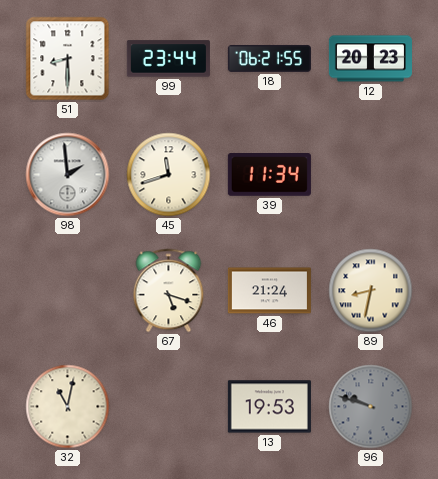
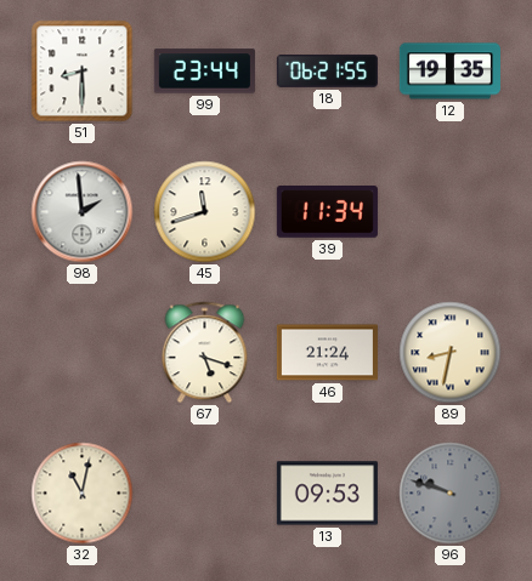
12: 20:23 -> 19:35 (449, 72)
13: 19:53 -> 09:53 (327, 494)
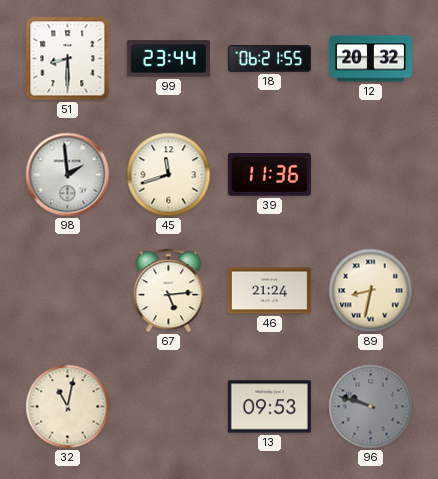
12: 19:35 -> 20:32 (370, 59)
39: 11:34 -> 11:36 (269, 175)
67: 5:18 -> 5:14 (169, 291)
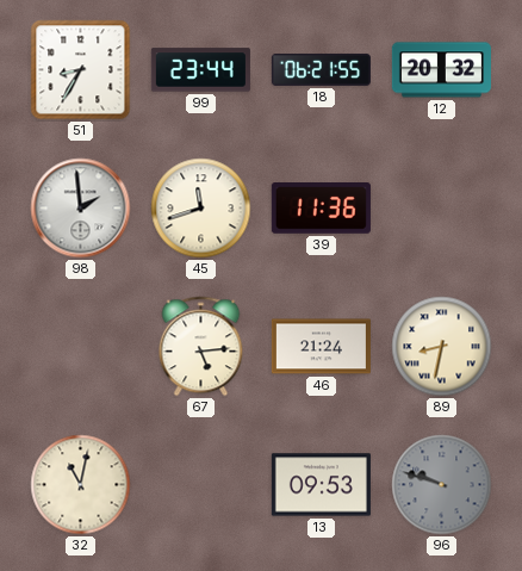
51: 8:30 -> 8:35 (81, 70)
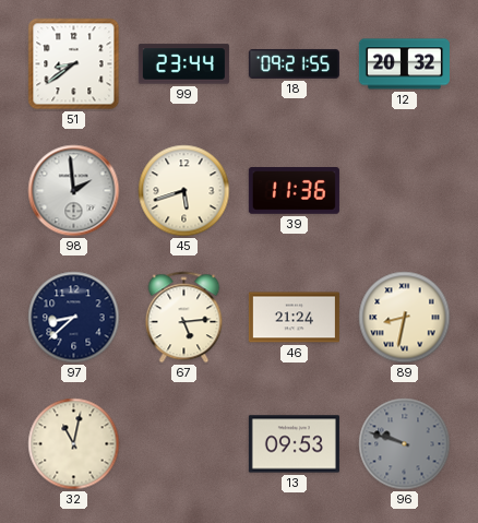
51: 8:35 -> 8:39 (74, 64)
18: 06:21 -> 09:21 (294, 63)
45: 11:42 -> 5:42 (184, 191)
97: none -> 8:38 (74, 318)
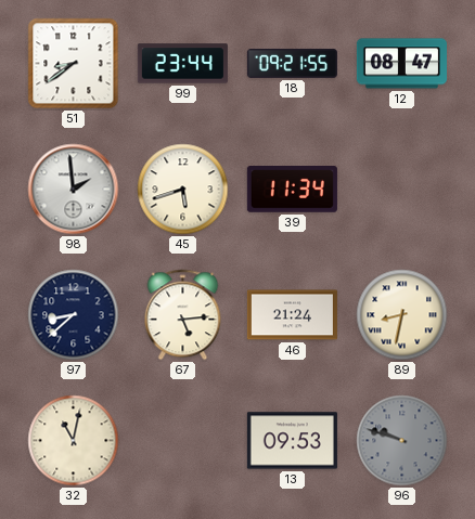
12: 20:32 -> 08:47 (401, 64)
39: 11:36 -> 11:34 (292, 190)
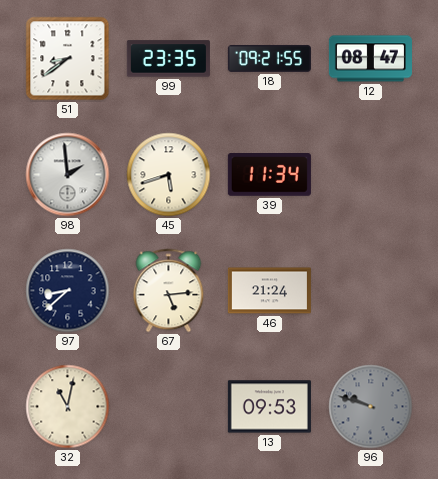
99: 23:44 -> 23:35 (168, 59)
89: 8:32 -> none (402, 315)
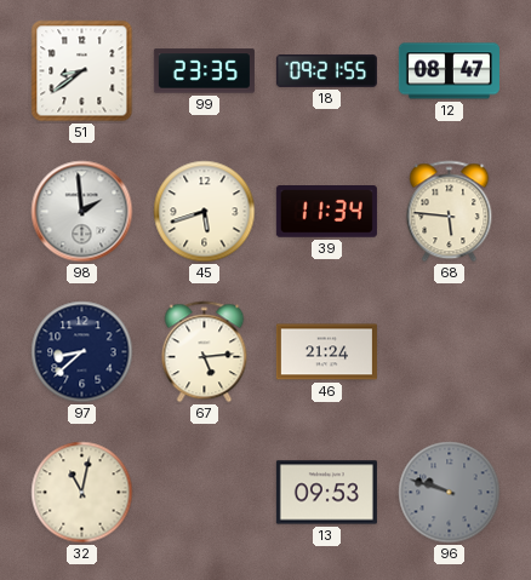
68: none -> 5:46 (450, 212)
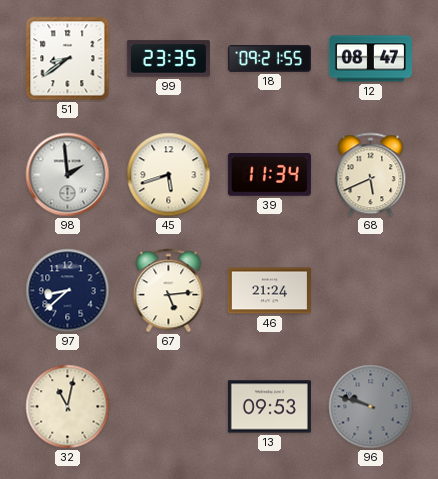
68: 5:46 -> 5:41 (371, 175)
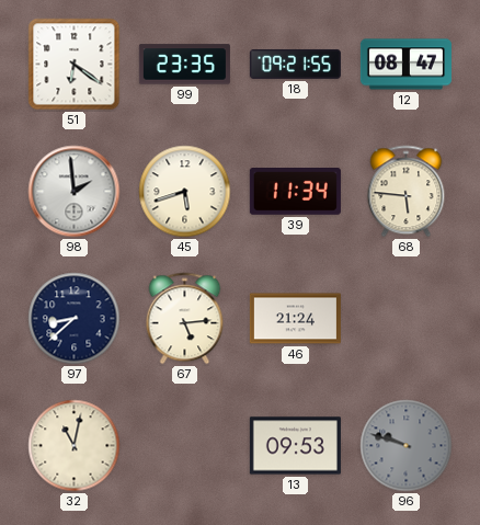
51: 8:39 -> 6:21 (75, 65)
68: 5:41 -> 5:46 (407, 192)
